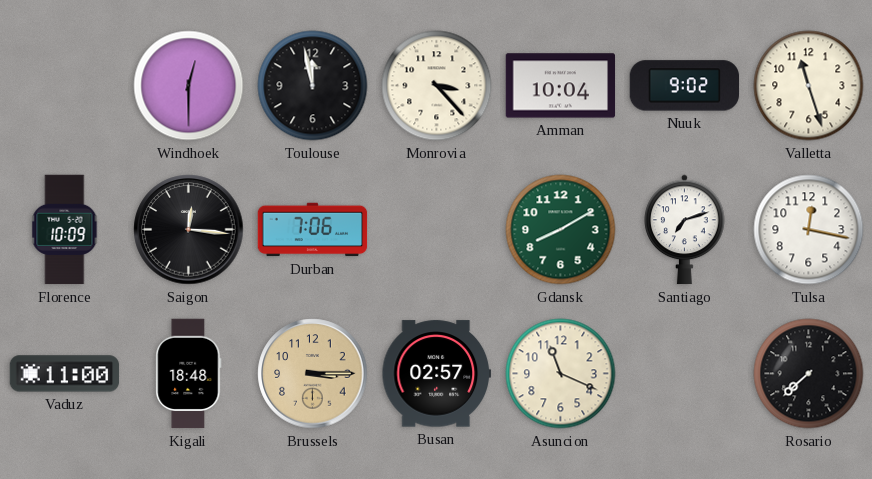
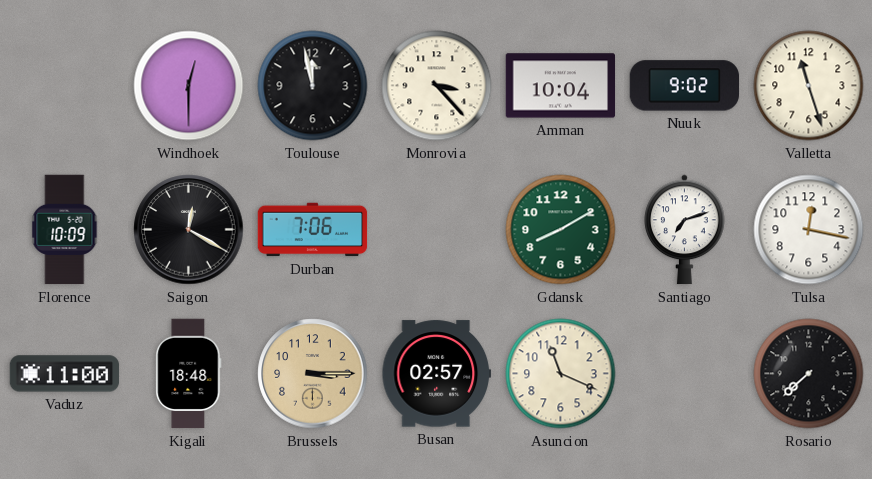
Saigon: 12:16 -> 12:20 (189, 230)
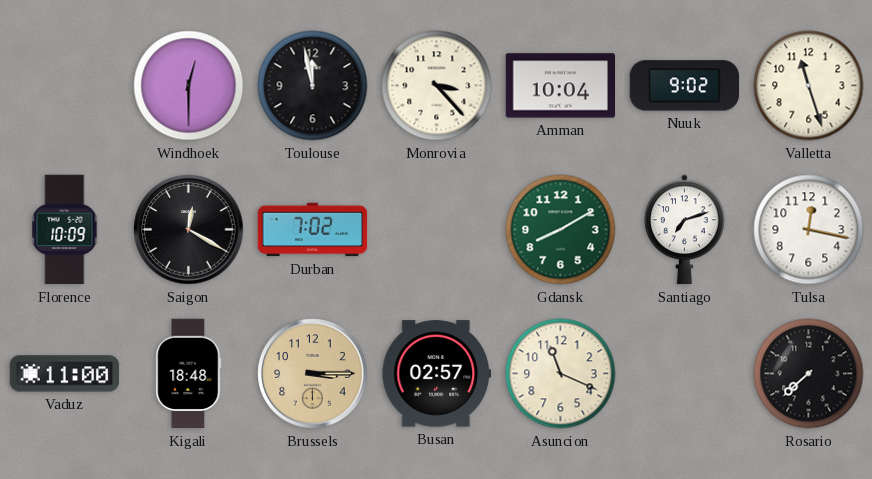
Durban: 7:06 -> 7:02 (313, 230)
